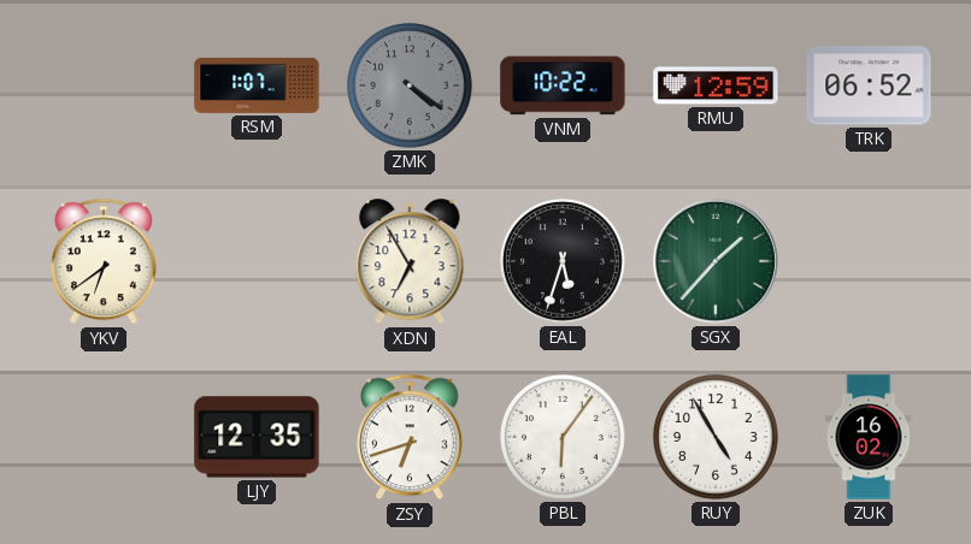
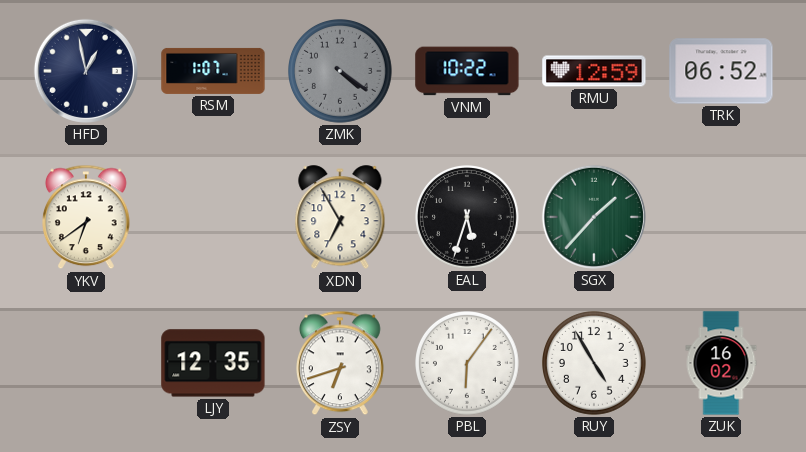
HFD: none -> 12:58 (86, 71)
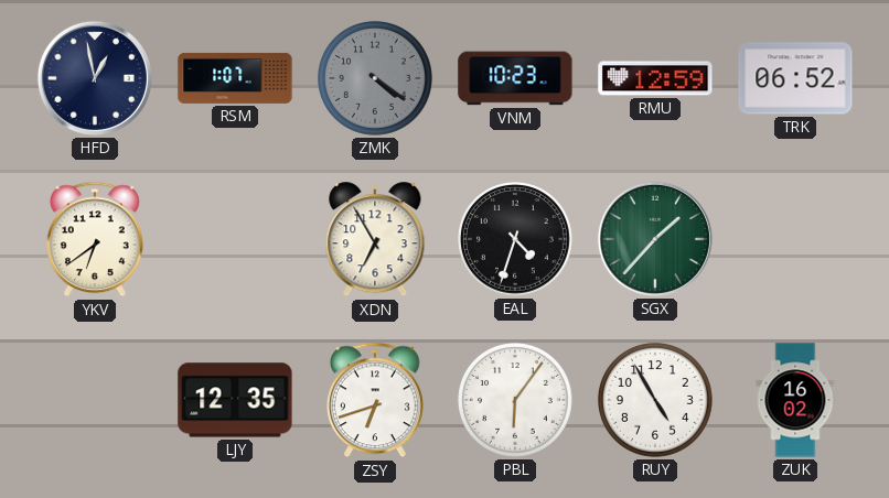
VNM: 10:22 -> 10:23 (515, 78)
EAL: 5:33 -> 4:33 (516, 240)
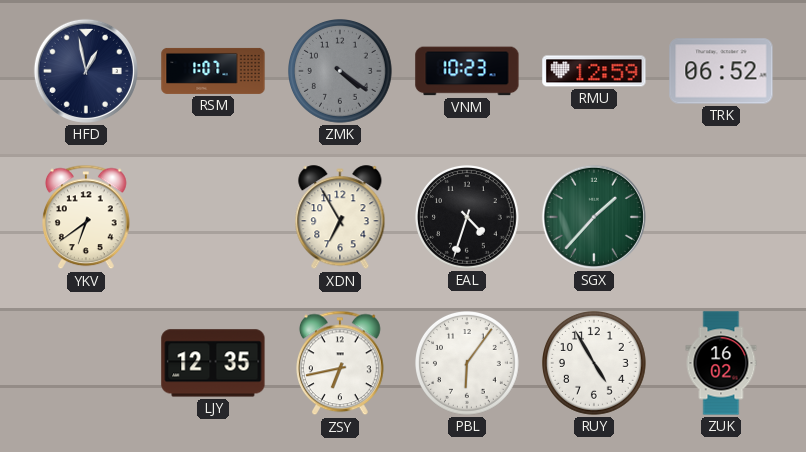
ZSY: 6:42 -> 6:43 (341, 363)
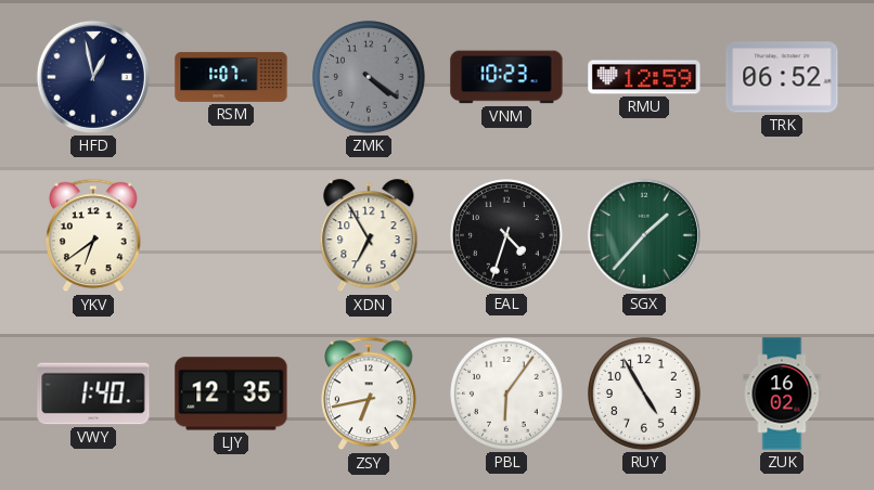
VWY: none -> 1:40 (93, 394)
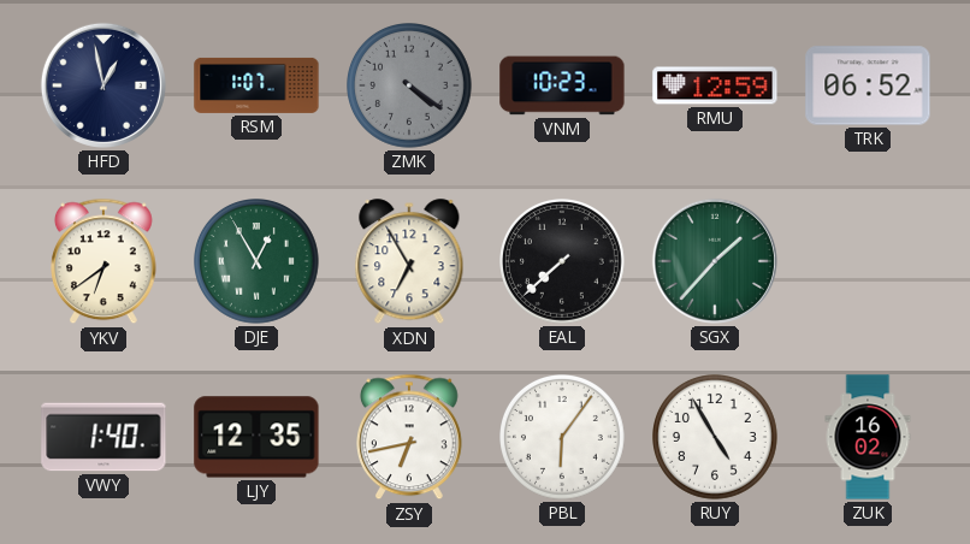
DJE: none -> 12:55 (258, 262)
EAL: 4:33 -> 7:38 (563, 262)
